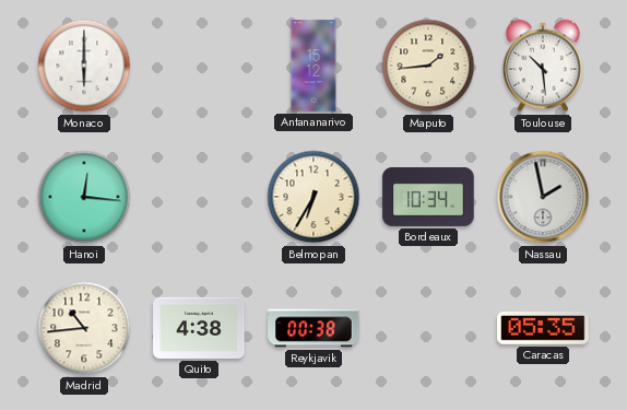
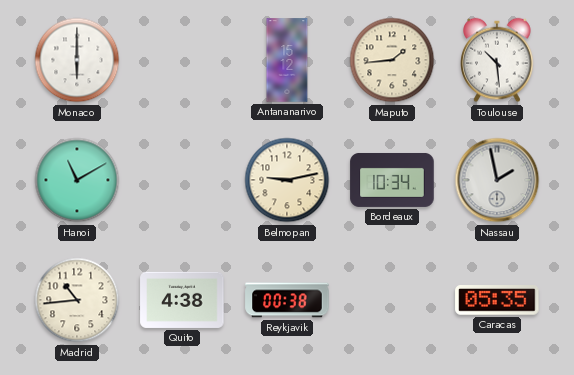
Hanoi: 12:16 -> 11:10 (77, 180)
Belmopan: 6:35 -> 9:13 (287, 180)
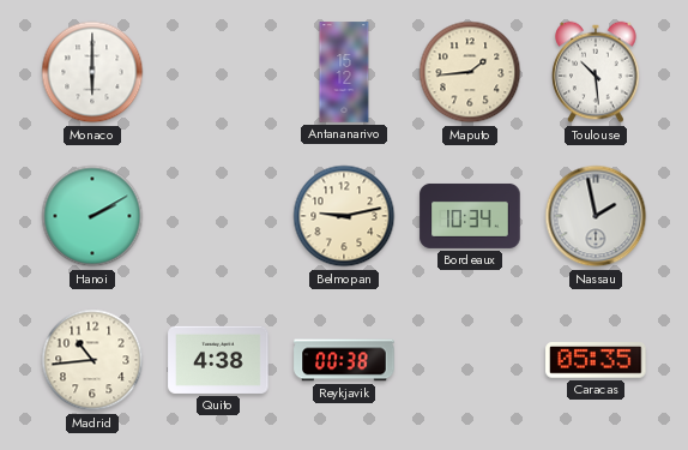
Hanoi: 11:10 -> 2:10 (92, 216)
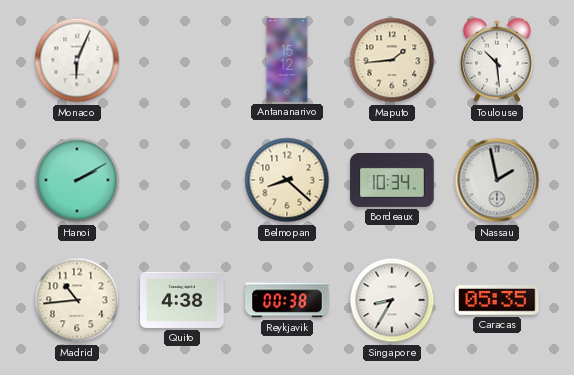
Monaco: 6:00 -> 6:04 (77, 60)
Belmopan: 9:13 -> 8:22 (287, 180)
Singapore: none -> 8:35 (392, 300)
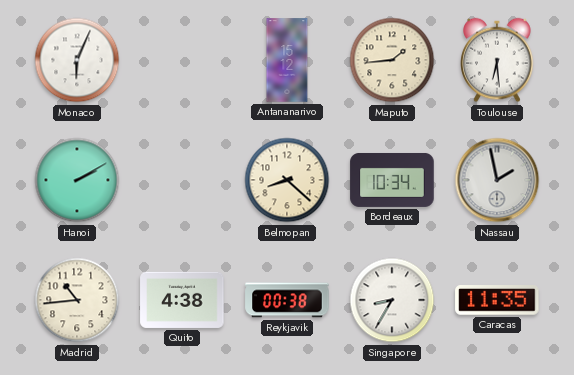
Toulouse: 10:29 -> 6:29 (497, 60)
Caracas: 05:35 -> 11:35 (497, 301)
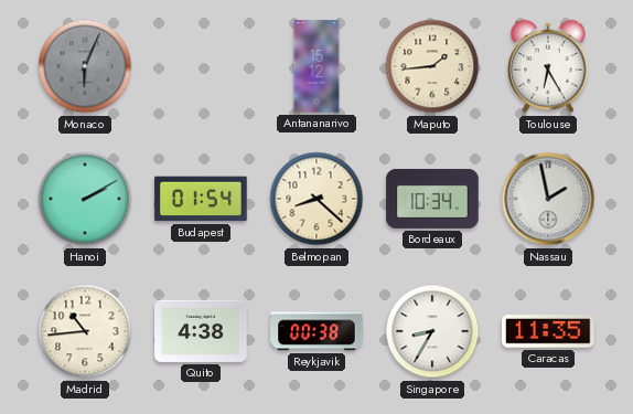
Monaco dial: white -> grey (85, 66)
Toulouse: 6:29 -> 6:25 (548, 66)
Budapest: none -> 01:54 (201, 199)
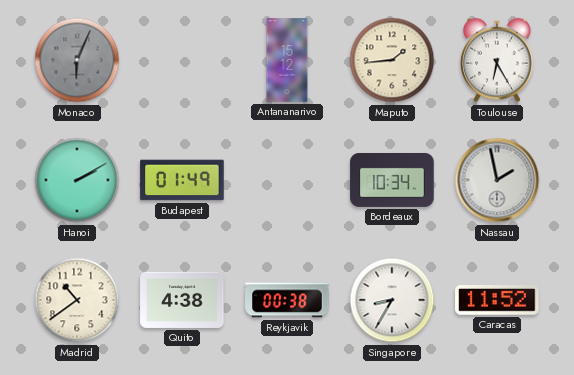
Budapest: 01:54 -> 01:49 (182, 180)
Belmopan: 8:22 -> none (316, 199)
Madrid: 10:44 -> 10:39 (77, 300)
Caracas: 11:35 -> 11:52 (497, 301)
